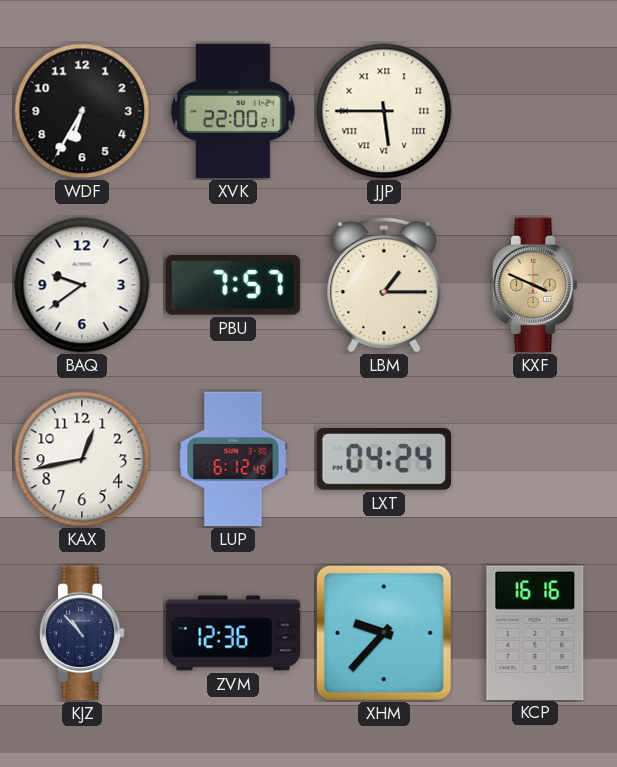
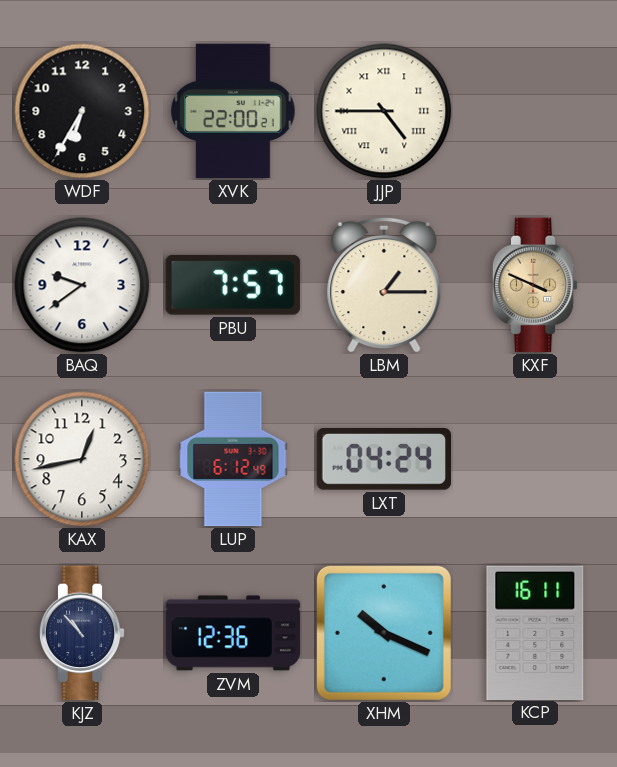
JJP: 5:45 -> 4:45 (384, 111)
XHM: 9:37 -> 10:19 (384, 633)
KCP: 16:16 -> 16:11 (535, 632)
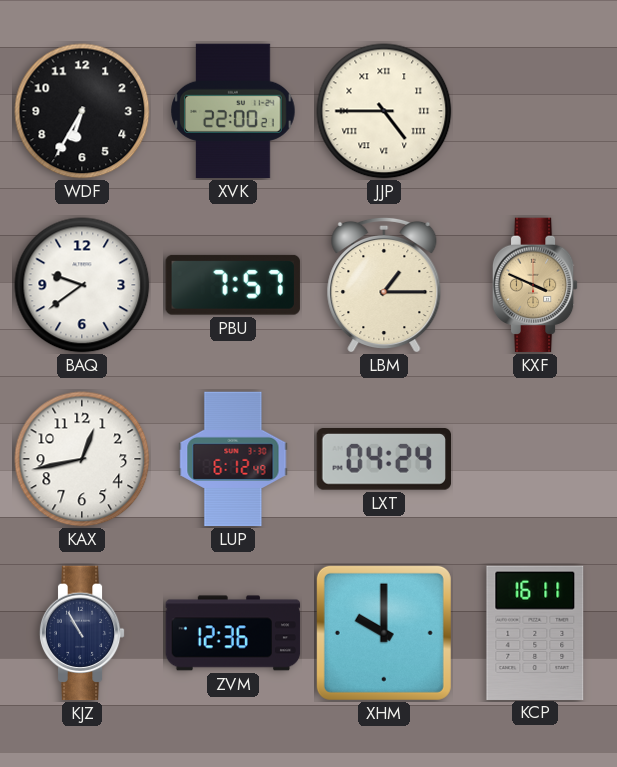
KJZ: 10:53 -> 10:55 (82, 633)
XHM: 10:19 -> 10:00 (384, 633)
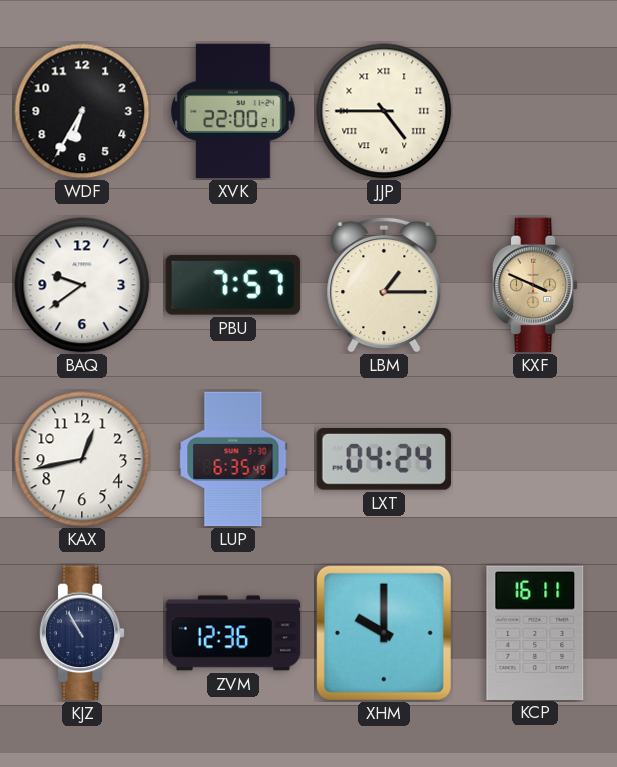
LUP: 6:12 -> 6:35 (233, 459)
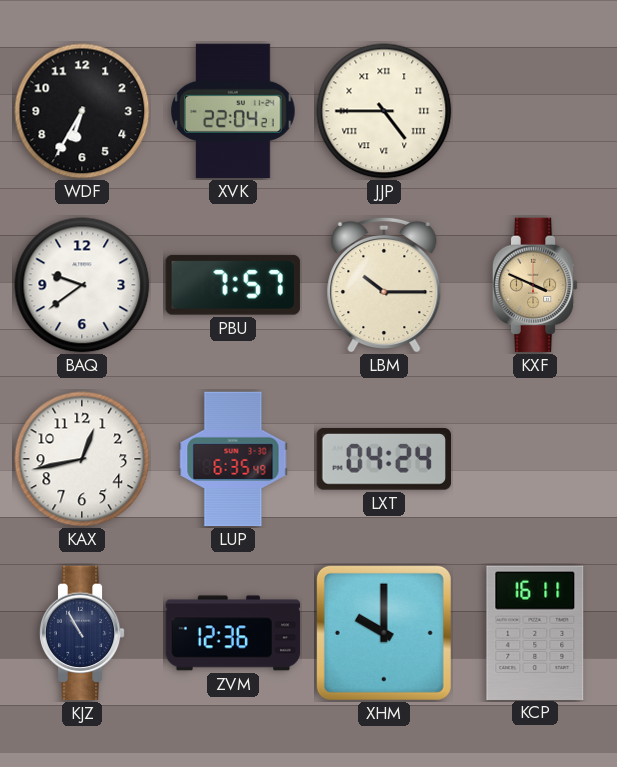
XVK: 22:00 -> 22:04 (233, 111)
LBM: 1:15 -> 10:15 (384, 285)
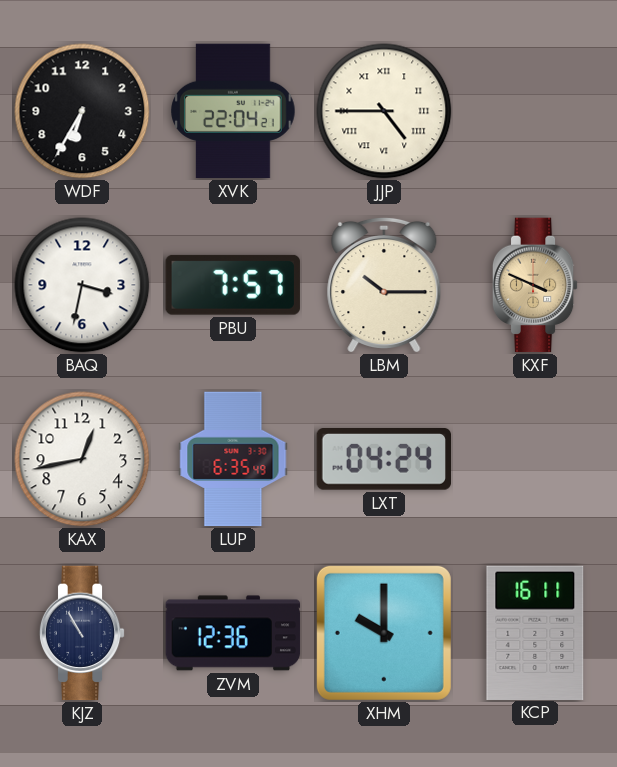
BAQ: 9:39 -> 3:32 (82, 285)
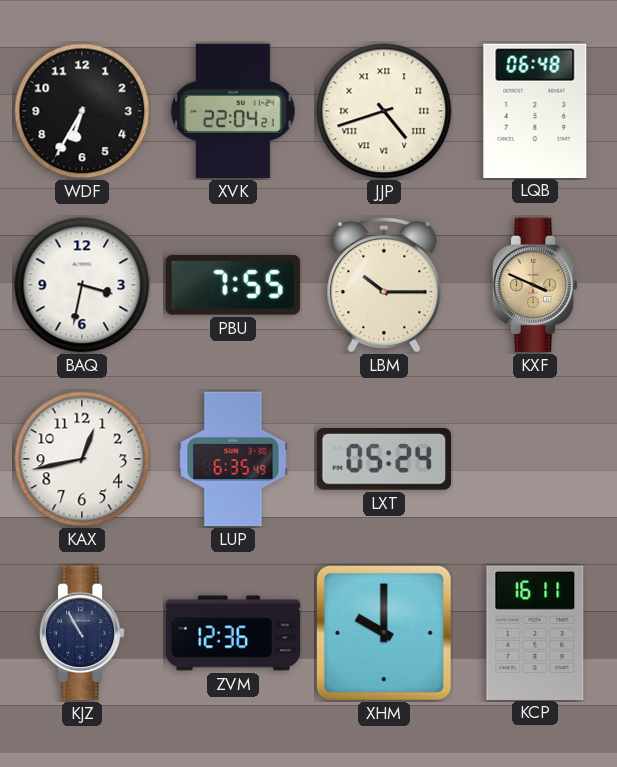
JJP: 4:45 -> 4:42 (384, 111)
LQB: none -> 06:48 (535, 110)
PBU: 7:57 -> 7:55 (233, 285)
LXT: 04:24 -> 05:24 (384, 459)
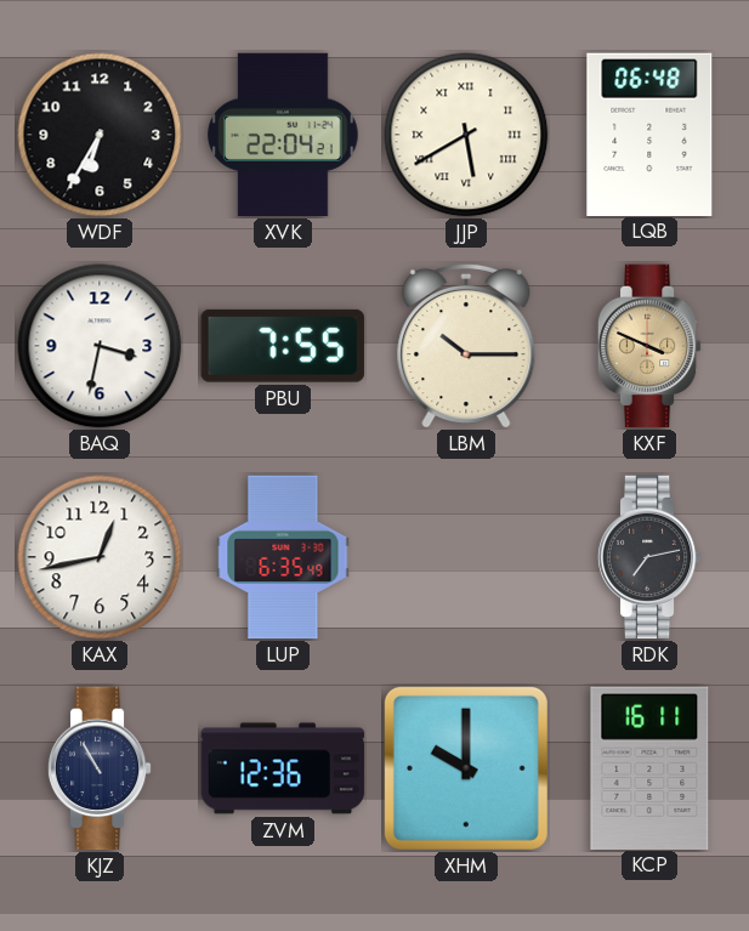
JJP: 4:42 -> 5:40 (466, 135)
LXT: 05:24 -> none (384, 459)
RDK: none -> 7:13 (649, 557)
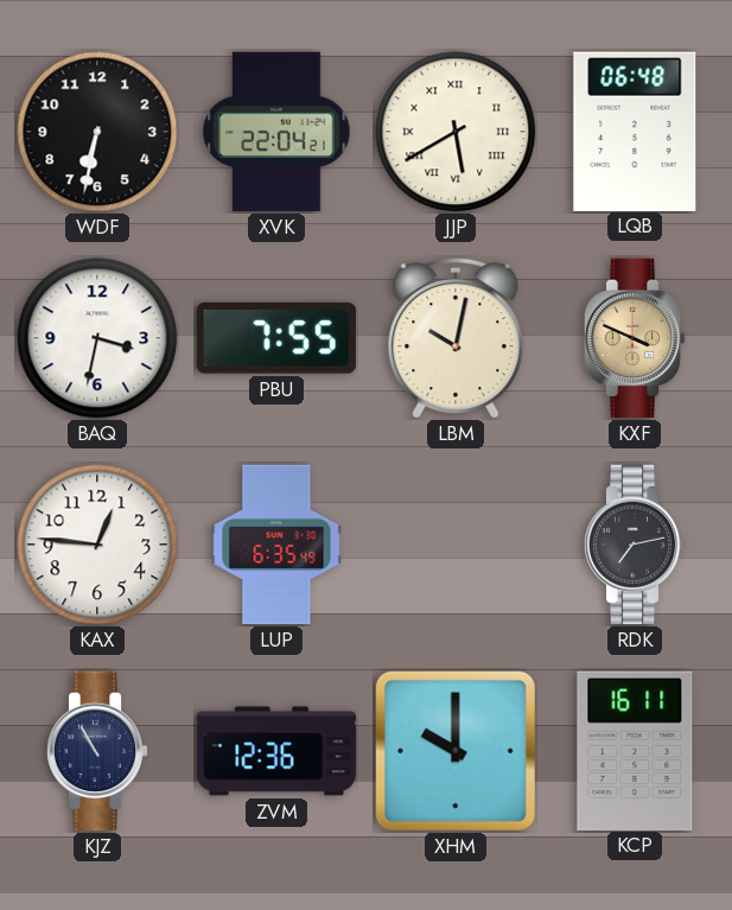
WDF: 6:35 -> 6:32 (97, 132)
LBM: 10:15 -> 10:02 (456, 338)
KAX: 12:43 -> 12:46 (97, 545)
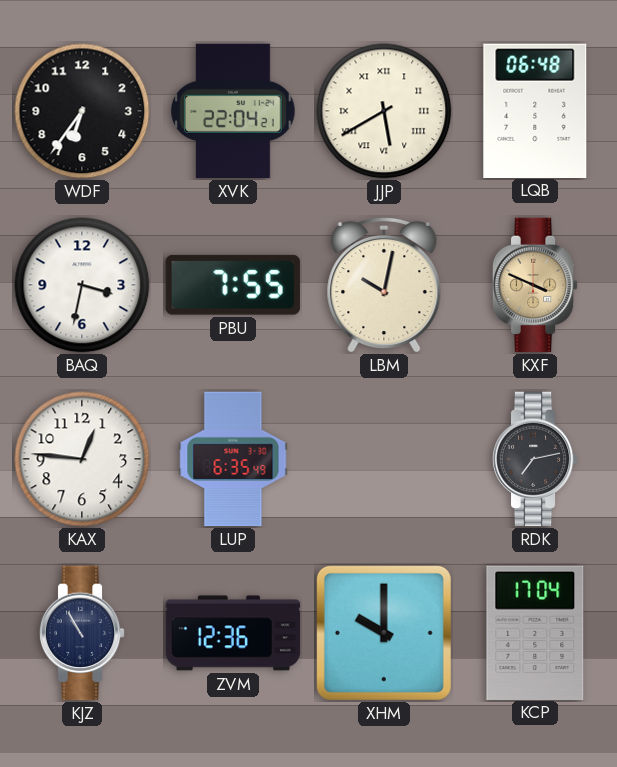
WDF: 6:32 -> 6:36 (82, 111)
KCP: 16:11 -> 17:04 (535, 632)
